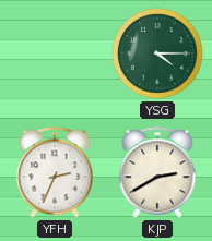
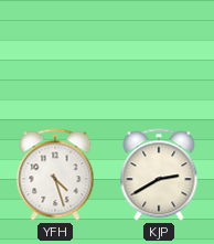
YSG: 4:15 -> none (157, 53)
YFH: 2:34 -> 4:27 (55, 174)
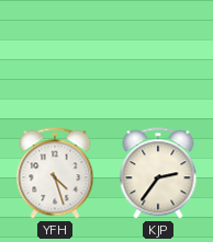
KJP: 2:40 -> 2:36 (158, 173)
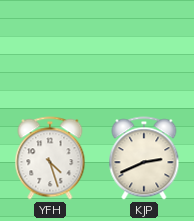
KJP: 2:36 -> 2:41 (144, 158)
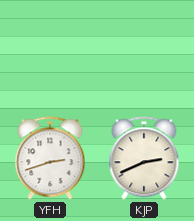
YFH: 4:27 -> 2:42 (50, 158)
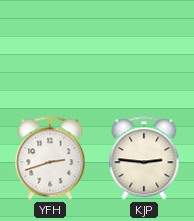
KJP: 2:41 -> 2:46 (144, 158)
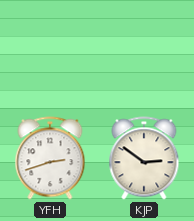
KJP: 2:46 -> 2:51 (144, 158)
